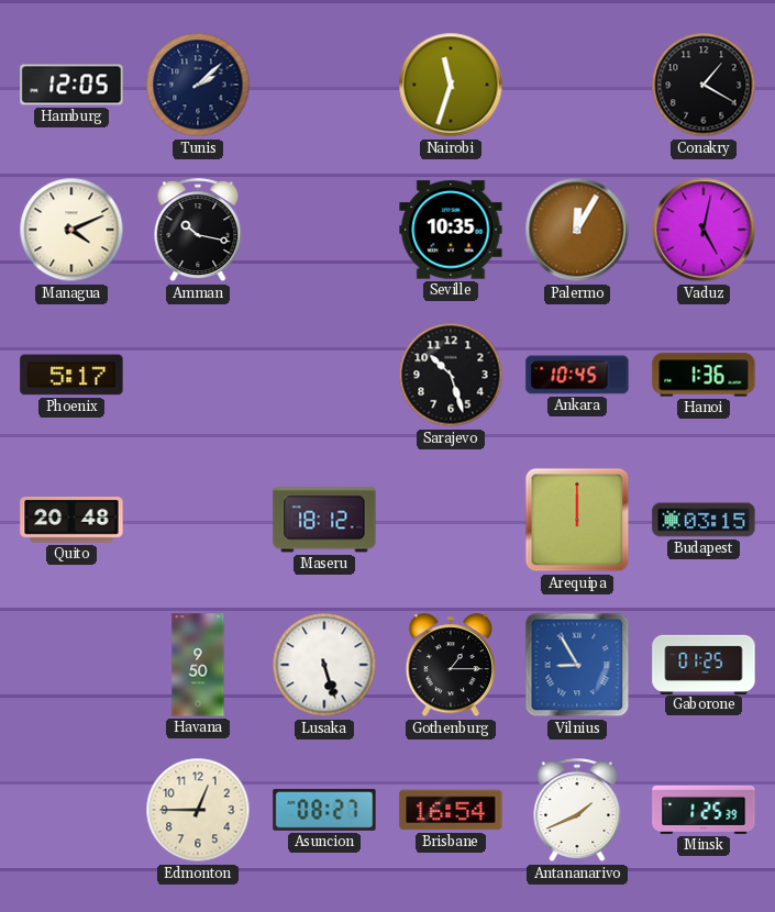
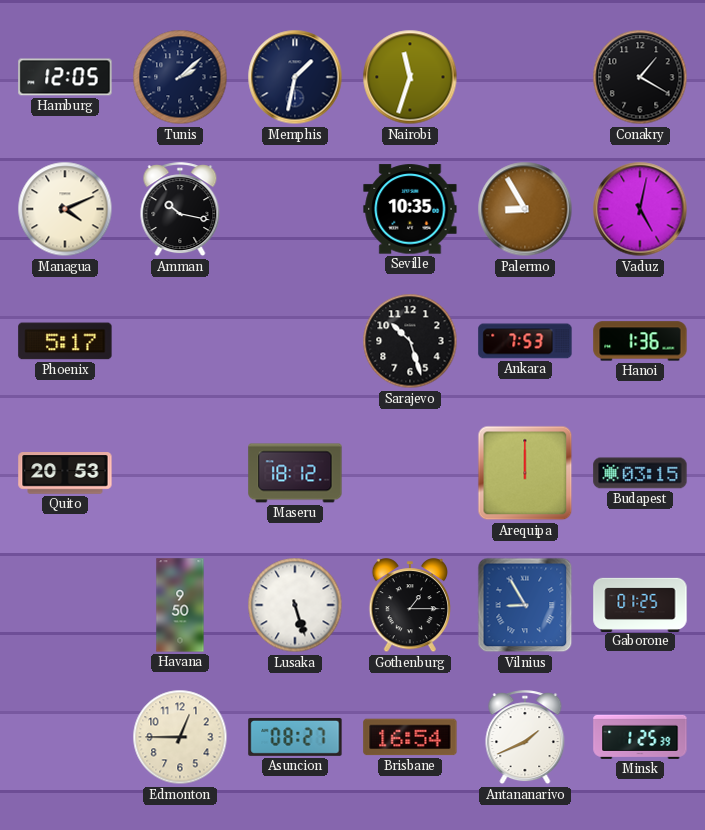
Memphis: none -> 1:32 (295, 77)
Palermo: 12:05 -> 8:55 (525, 209)
Ankara: 10:45 -> 7:53 (525, 341)
Quito: 20:48 -> 20:53 (65, 473)
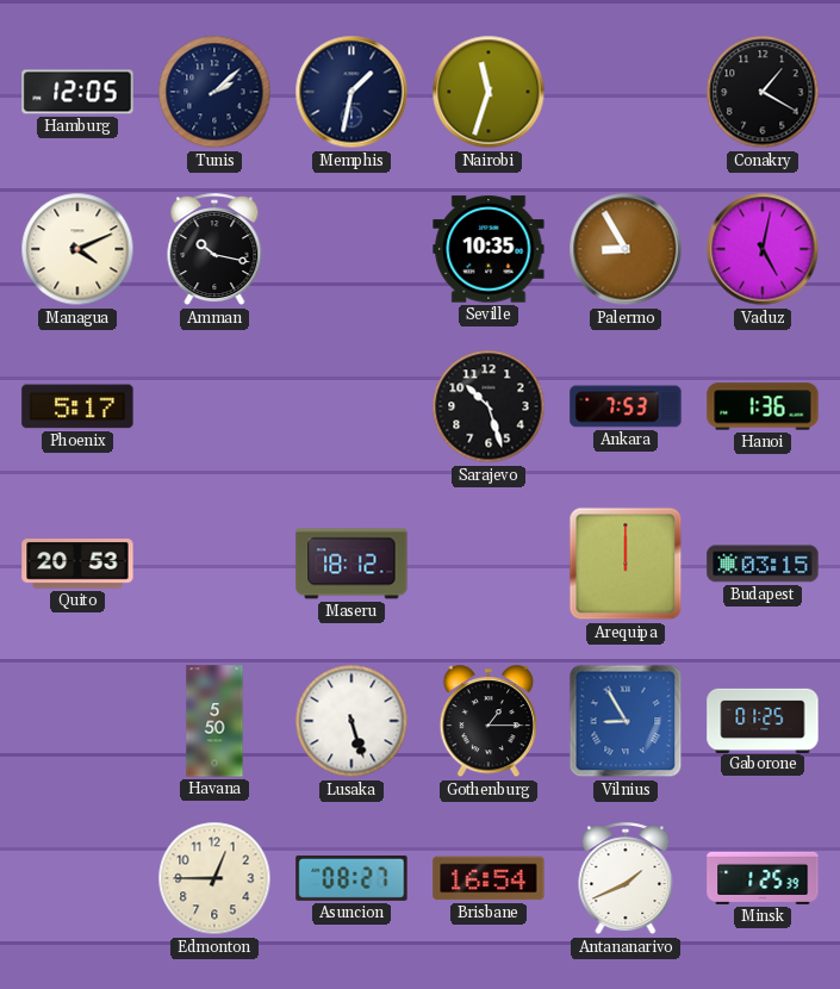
Havana: 9:50 -> 5:50 (214, 721)
